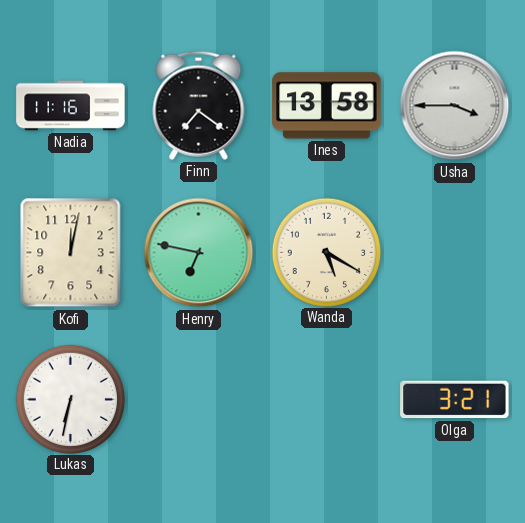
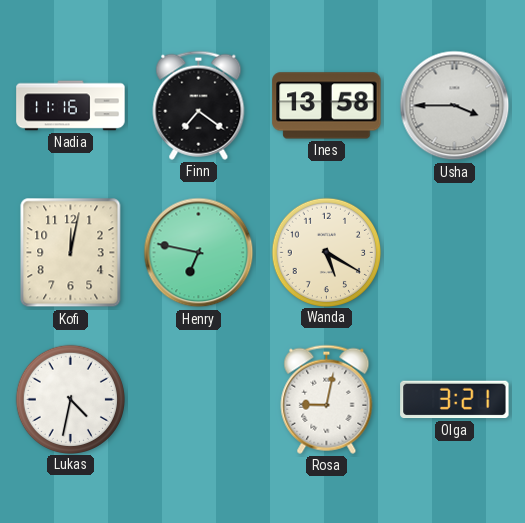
Lukas: 6:32 -> 4:32 (70, 399)
Rosa: none -> 9:02 (327, 399)
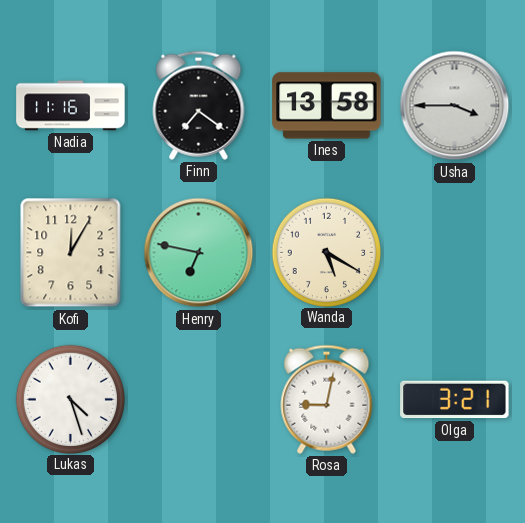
Kofi: 12:02 -> 12:05 (71, 253)
Lukas: 4:32 -> 4:27 (70, 399)
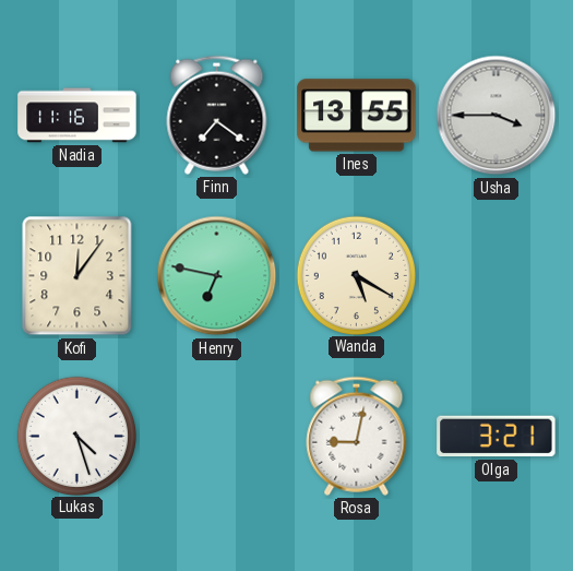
Ines: 13:58 -> 13:55 (357, 116)
Kofi: 12:05 -> 12:06 (77, 276)
